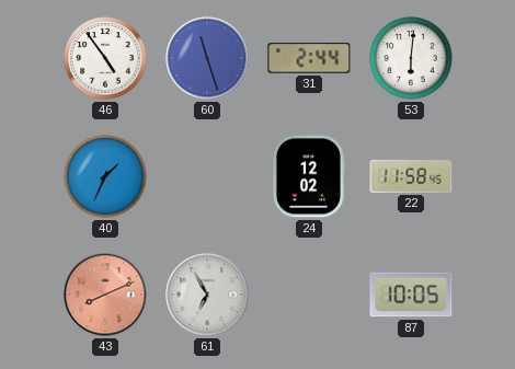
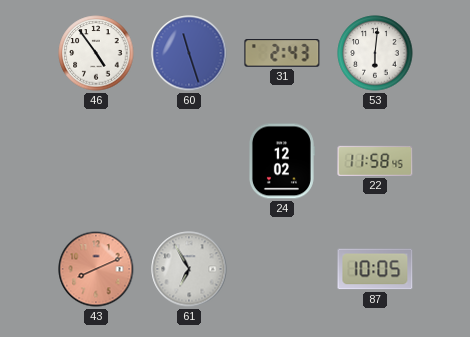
31: 2:44 -> 2:43 (282, 53)
40: 1:34 -> none (105, 176)
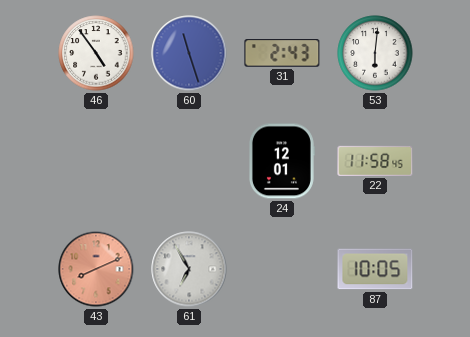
24: 12:02 -> 12:01 (281, 161)
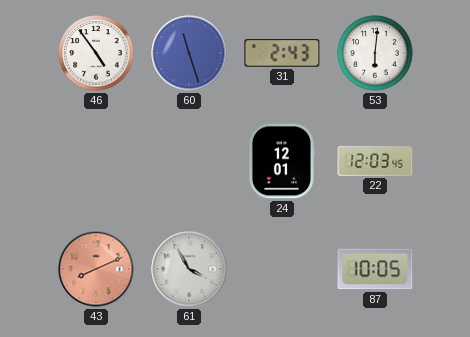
22: 11:58 -> 12:03 (375, 161)
61: 6:55 -> 3:55 (189, 269)
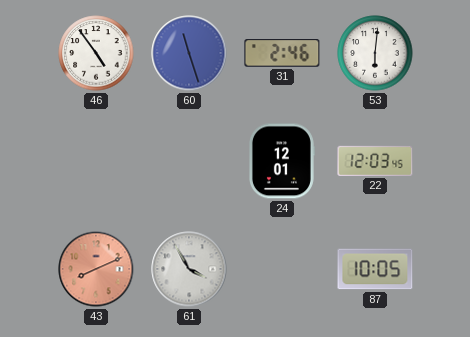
31: 2:43 -> 2:46 (282, 53)
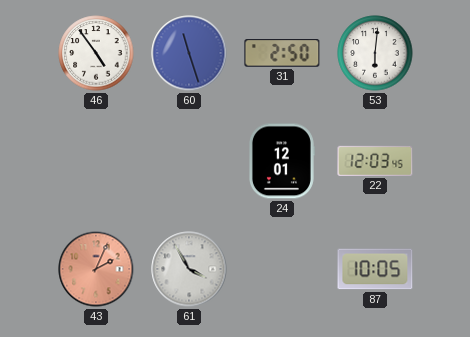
31: 2:46 -> 2:50 (282, 53)
43: 8:11 -> 2:04 (96, 269)
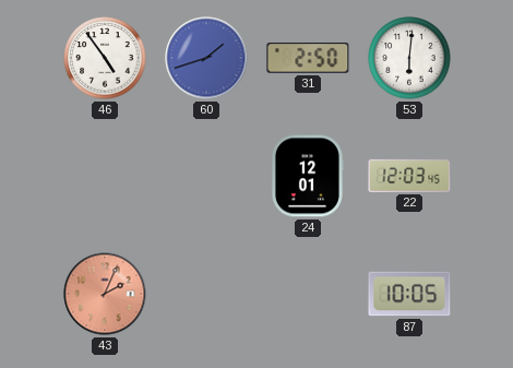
60: 11:27 -> 1:42 (206, 58)
61: 3:55 -> none (189, 269)
